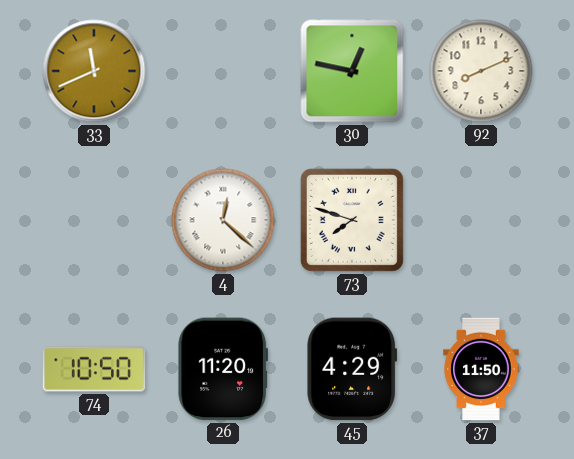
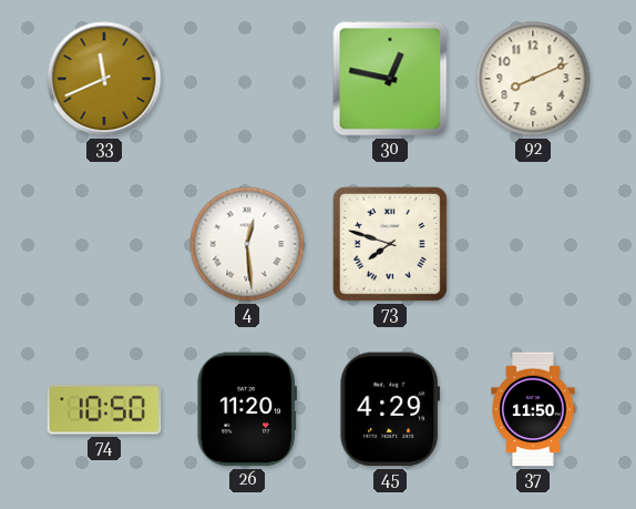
4: 12:22 -> 12:29 (247, 244)
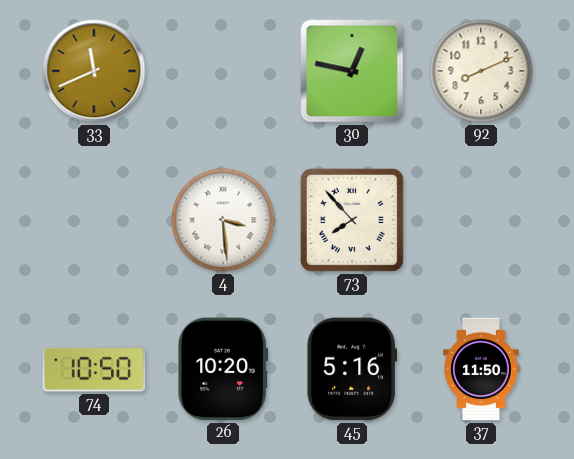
4: 12:29 -> 3:29 (223, 220)
73: 7:48 -> 7:53 (352, 220)
26: 11:20 -> 10:20 (223, 369)
45: 4:29 -> 5:16 (352, 369)
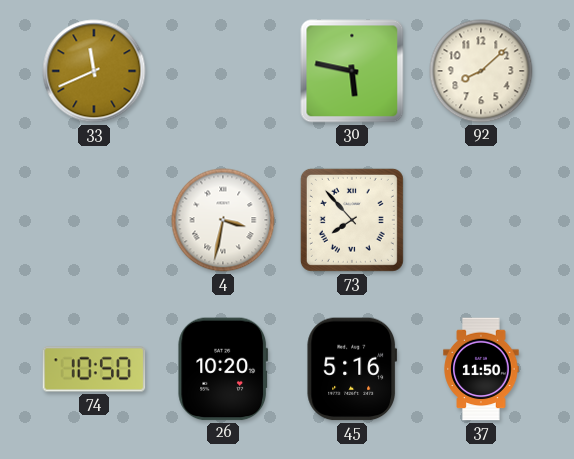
30: 12:47 -> 5:47 (352, 71)
92: 8:11 -> 8:08 (481, 71)
4: 3:29 -> 3:32 (223, 220)
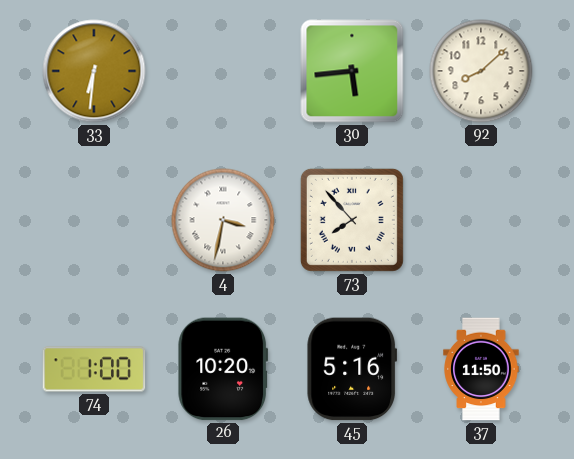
33: 11:41 -> 6:31 (94, 71)
30: 5:47 -> 5:44 (352, 71)
74: 10:50 -> 1:00 (94, 369)
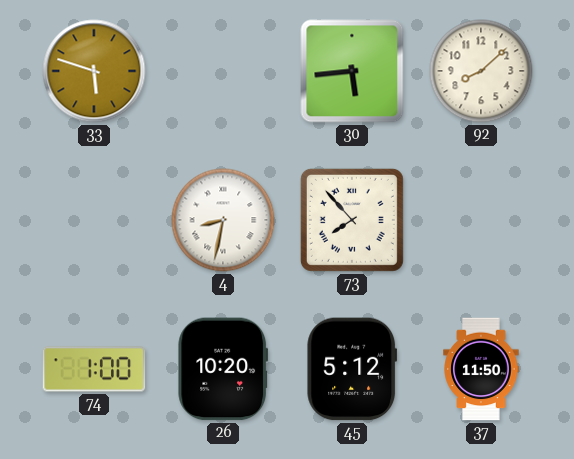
33: 6:31 -> 5:48 (94, 71)
4: 3:32 -> 8:32 (223, 220)
45: 5:16 -> 5:12 (352, 369)
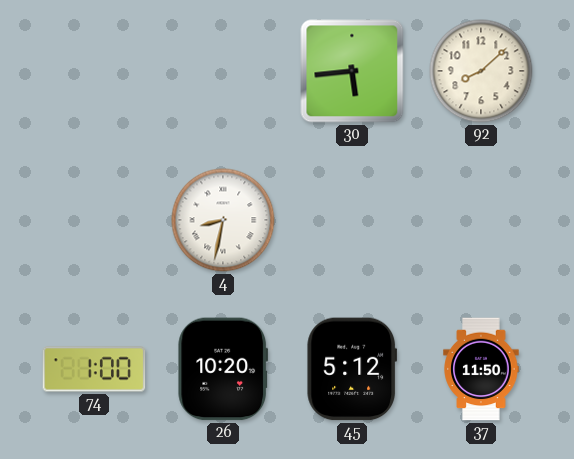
33: 5:48 -> none (94, 71)
73: 7:53 -> none (352, 220)
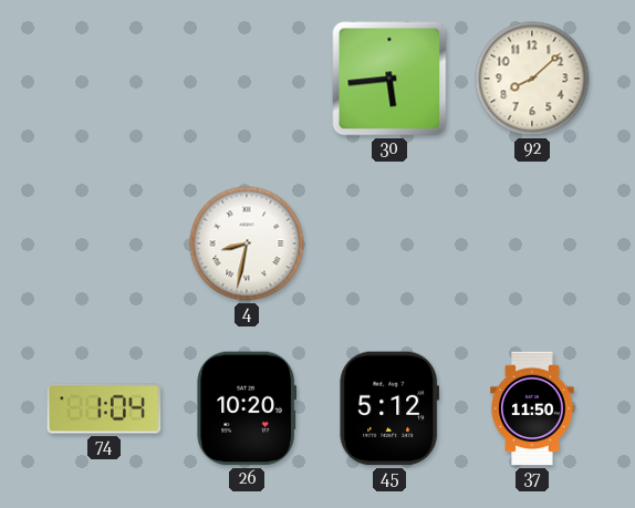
74: 1:00 -> 1:04 (104, 408)
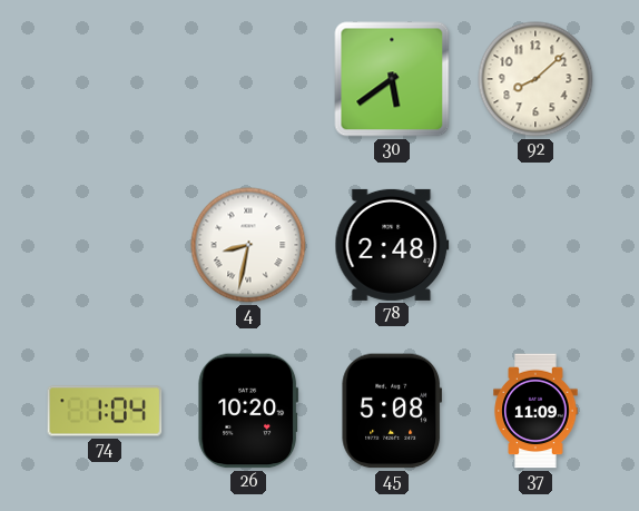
30: 5:44 -> 5:39 (392, 79)
78: none -> 2:48 (392, 245)
45: 5:12 -> 5:08 (392, 411)
37: 11:50 -> 11:09 (535, 411)
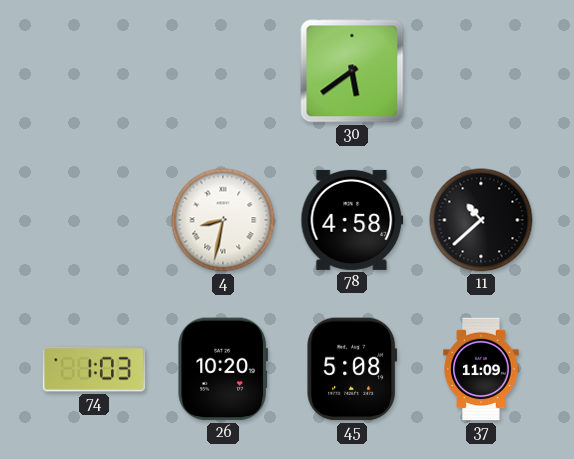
92: 8:08 -> none (535, 79)
78: 2:48 -> 4:58 (352, 220)
11: none -> 10:38 (481, 220)
74: 1:04 -> 1:03 (94, 369)
